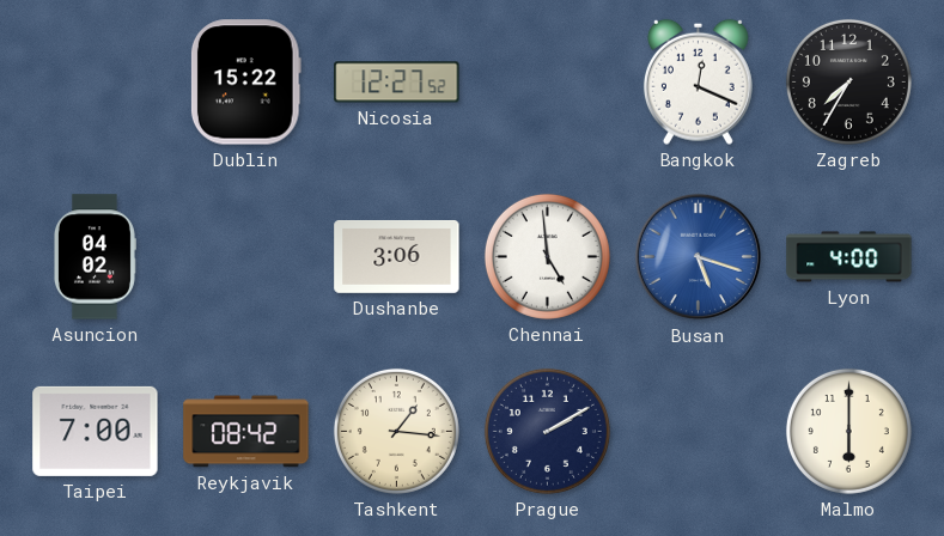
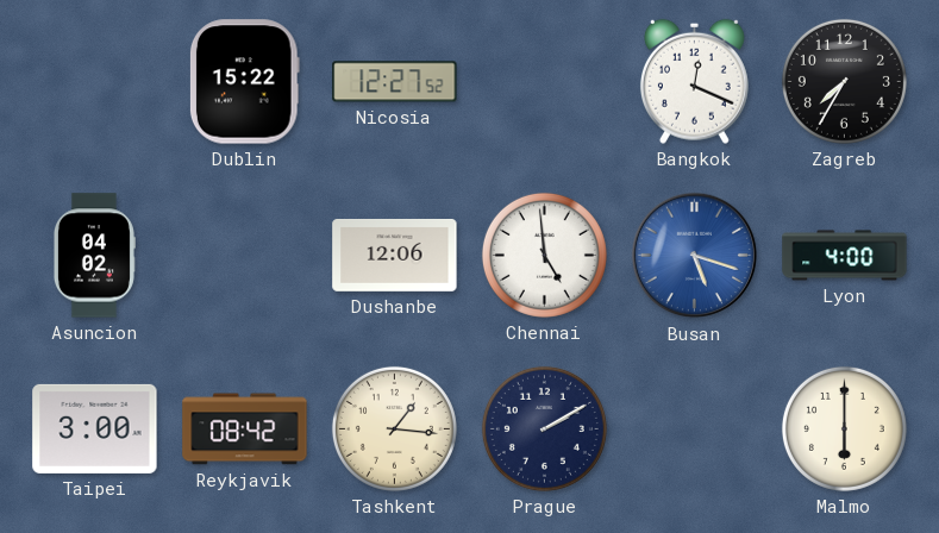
Dushanbe: 3:06 -> 12:06 (395, 255)
Taipei: 7:00 -> 3:00 (95, 428)
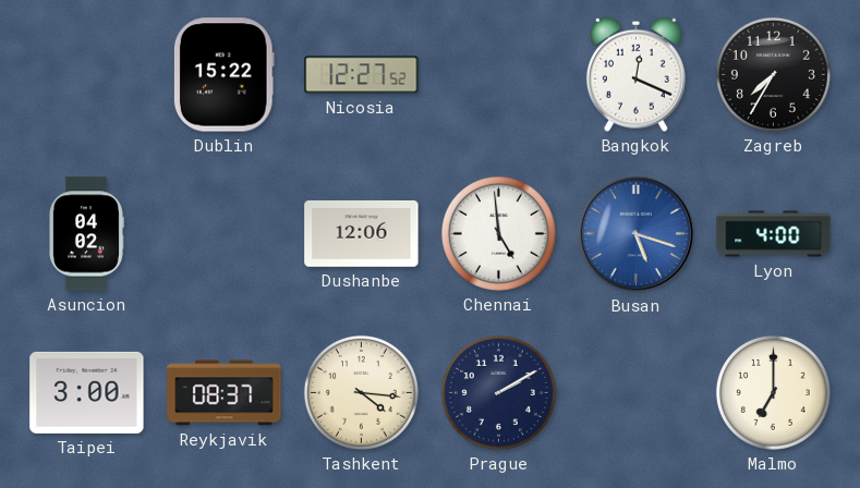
Reykjavik: 08:42 -> 08:37 (225, 393)
Tashkent: 1:16 -> 4:16 (361, 392)
Malmo: 6:00 -> 7:00 (773, 392)
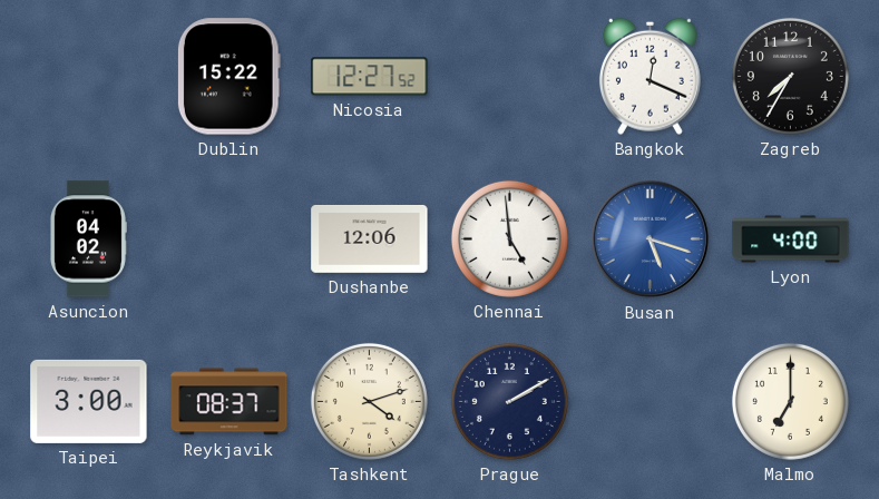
Tashkent: 4:16 -> 4:12 (369, 401)
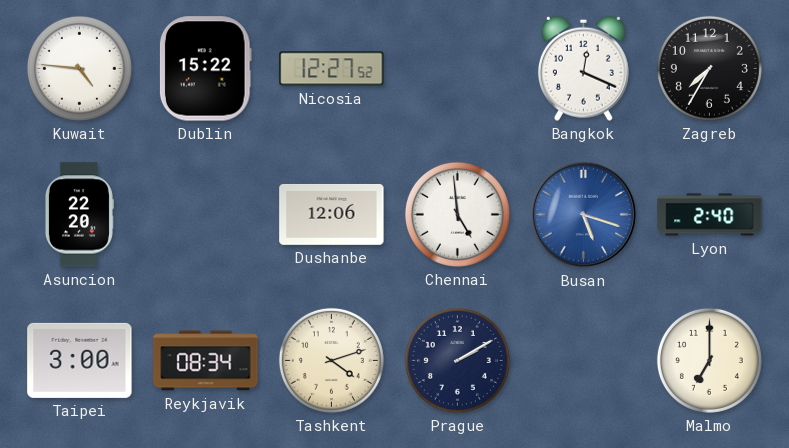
Kuwait: none -> 4:46 (79, 68)
Asuncion: 04:02 -> 22:20 (79, 215)
Lyon: 4:00 -> 2:40 (710, 215)
Reykjavik: 08:37 -> 08:34 (206, 361)
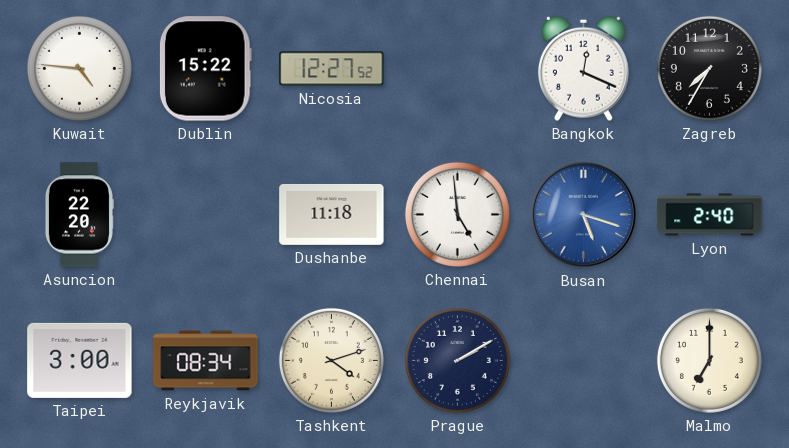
Dushanbe: 12:06 -> 11:18 (332, 214)
